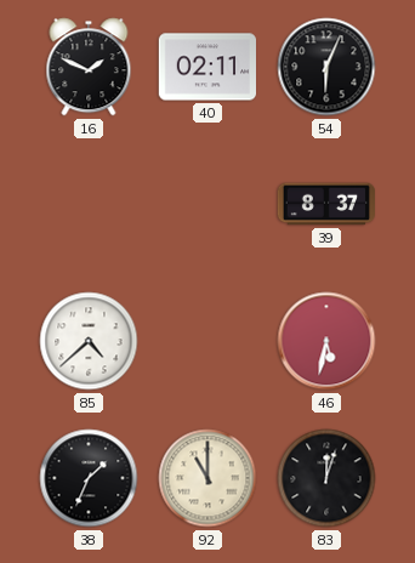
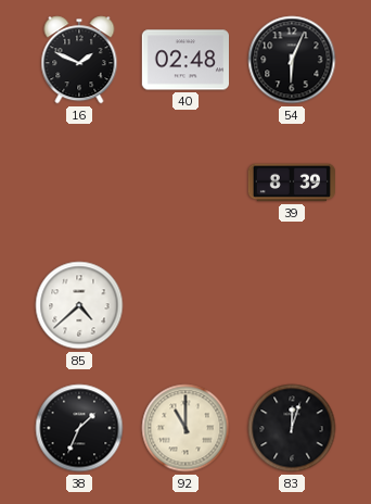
40: 02:11 -> 02:48 (184, 60)
39: 8:37 -> 8:39 (291, 182)
46: 5:32 -> none (326, 341)
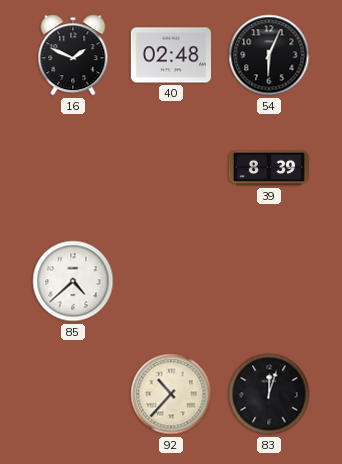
38: 1:34 -> none (79, 428)
92: 11:00 -> 10:37 (171, 394)
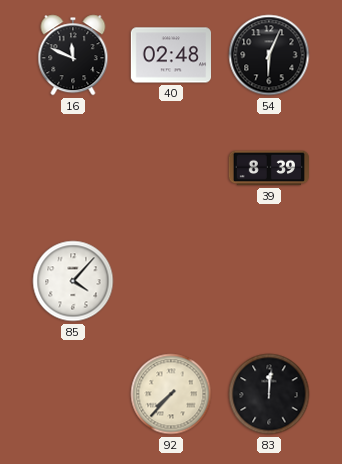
16: 1:49 -> 11:49 (73, 55)
85: 4:38 -> 4:07 (73, 281)
92: 10:37 -> 7:37 (171, 394)
83: 12:03 -> 12:01 (269, 394)
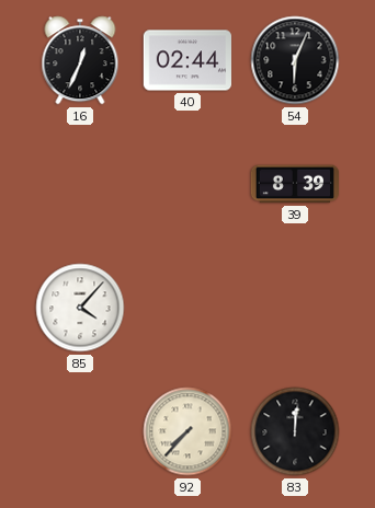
16: 11:49 -> 12:34 (80, 60)
40: 02:48 -> 02:44 (186, 60)
